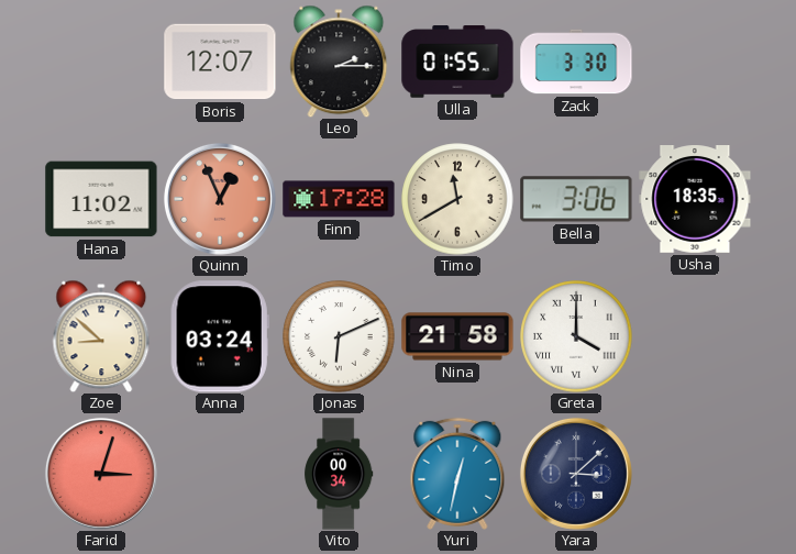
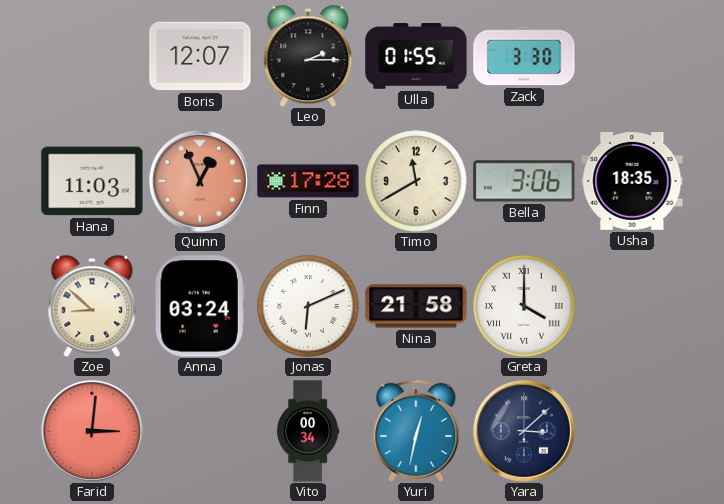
Hana: 11:02 -> 11:03 (92, 181)
Farid: 3:03 -> 3:01 (92, 431)
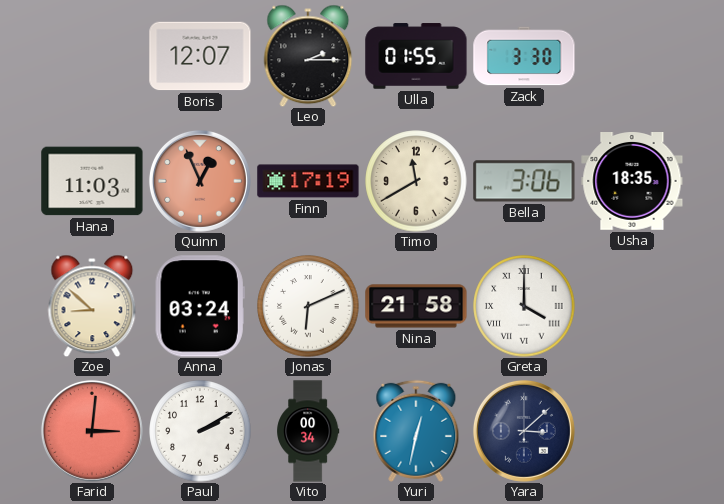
Finn: 17:28 -> 17:19 (308, 181)
Paul: none -> 2:10 (200, 431)
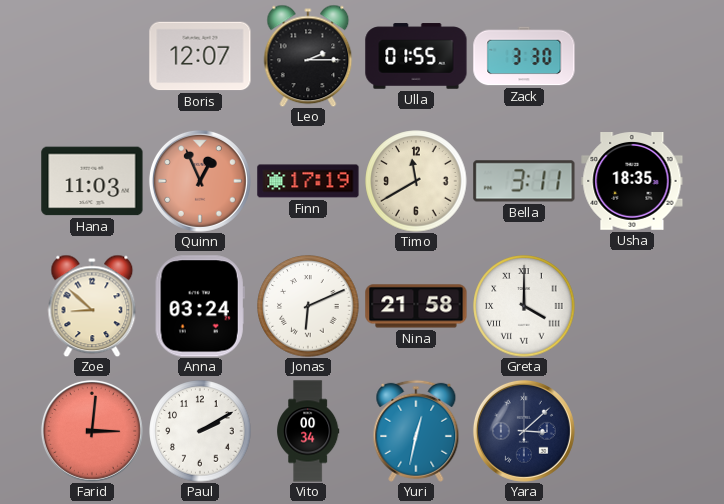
Bella: 3:06 -> 3:11 (524, 181)
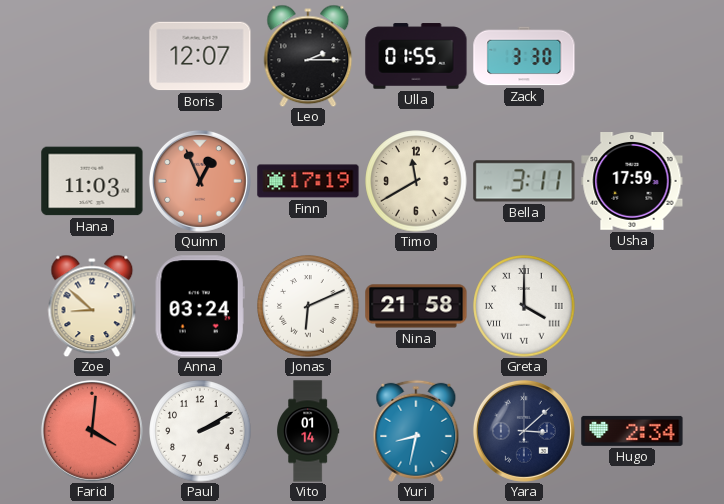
Usha: 18:35 -> 17:59 (632, 182)
Farid: 3:01 -> 4:01 (92, 431)
Vito: 00:34 -> 01:14 (308, 431)
Yuri: 12:32 -> 8:32 (416, 431)
Hugo: none -> 2:34 (632, 431)
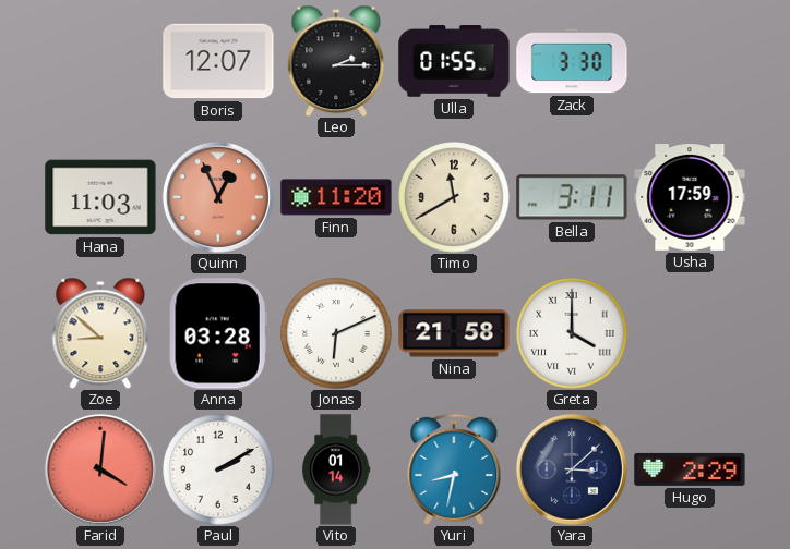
Finn: 17:19 -> 11:20 (336, 197)
Anna: 03:24 -> 03:28 (218, 333)
Hugo: 2:34 -> 2:29 (690, 469)
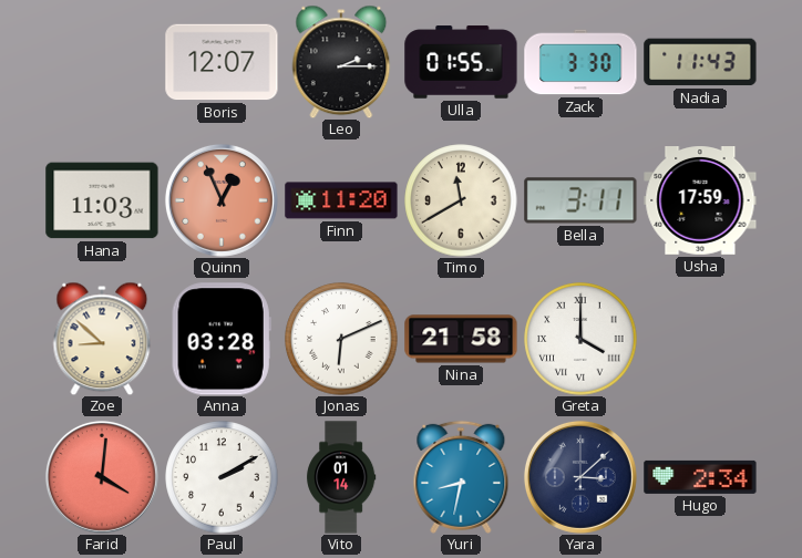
Nadia: none -> 11:43 (700, 62)
Hugo: 2:29 -> 2:34 (700, 477)
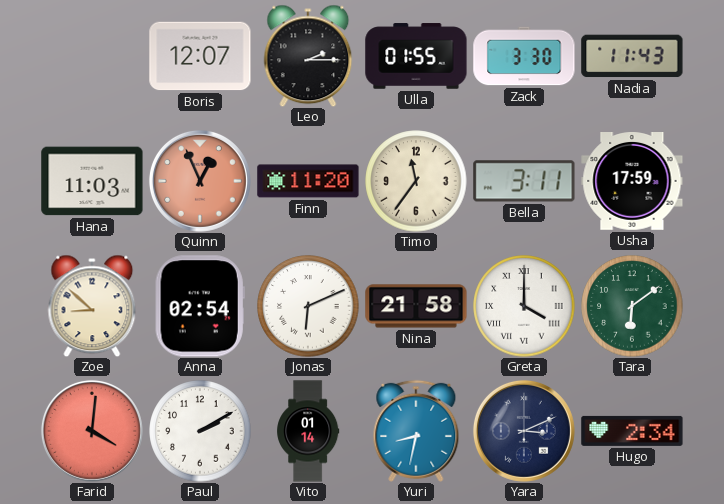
Timo: 11:40 -> 11:36 (416, 181)
Anna: 03:28 -> 02:54 (200, 306)
Tara: none -> 6:09 (632, 306)
Yara: 3:08 -> 3:11 (524, 431)
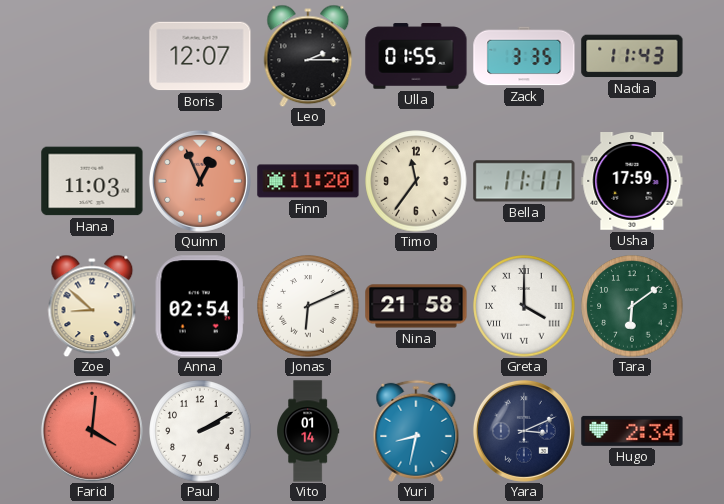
Zack: 3:30 -> 3:35 (524, 56)
Bella: 3:11 -> 11:11 (524, 181)
